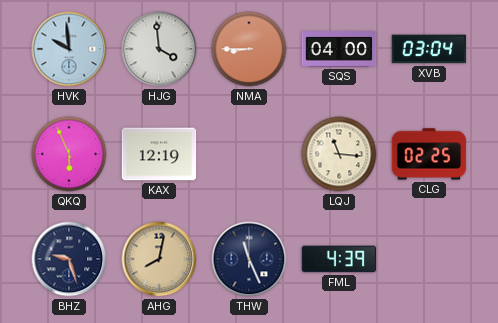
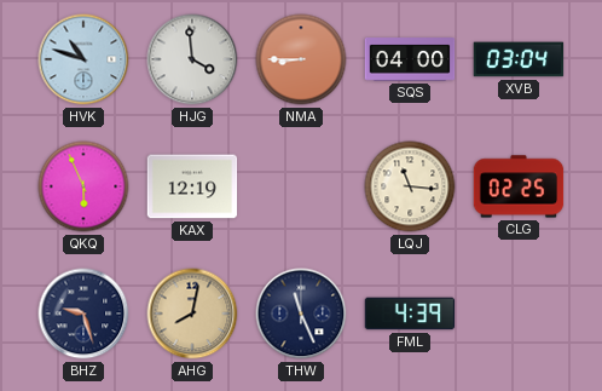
HVK: 9:59 -> 10:48 (83, 59)
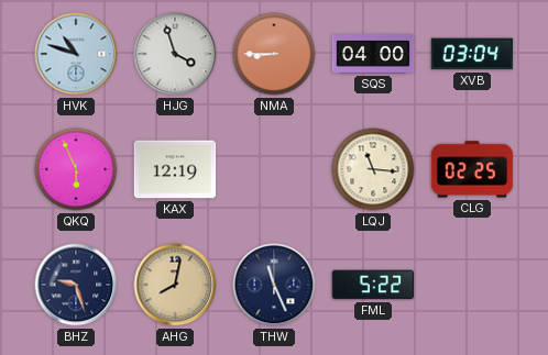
HJG: 3:59 -> 3:57 (175, 54)
FML: 4:39 -> 5:22 (373, 285)
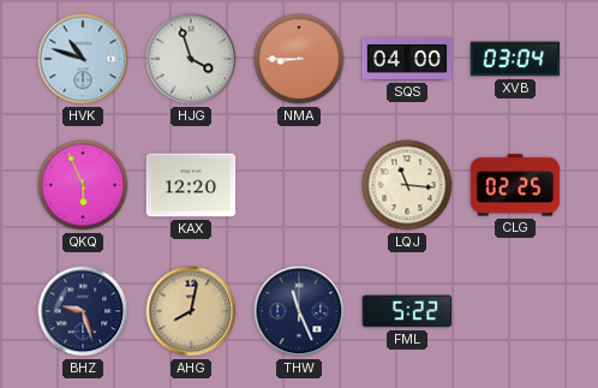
KAX: 12:19 -> 12:20 (191, 185)
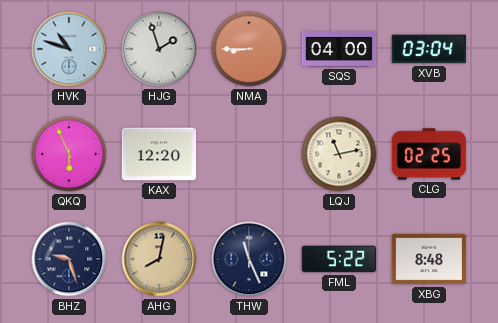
HJG: 3:57 -> 1:57 (159, 49)
LQJ: 11:16 -> 11:13 (339, 154)
XBG: none -> 8:48 (429, 259)
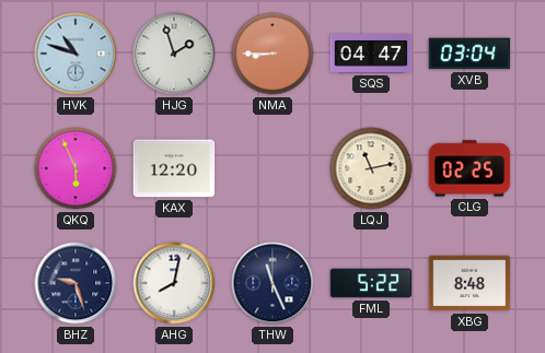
SQS: 04:00 -> 04:47 (371, 55)
AHG dial: champagne -> white (174, 283)
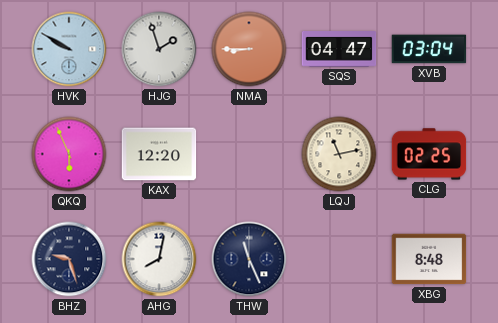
HVK: 10:48 -> 9:50 (69, 49)
FML: 5:22 -> none (371, 283)
